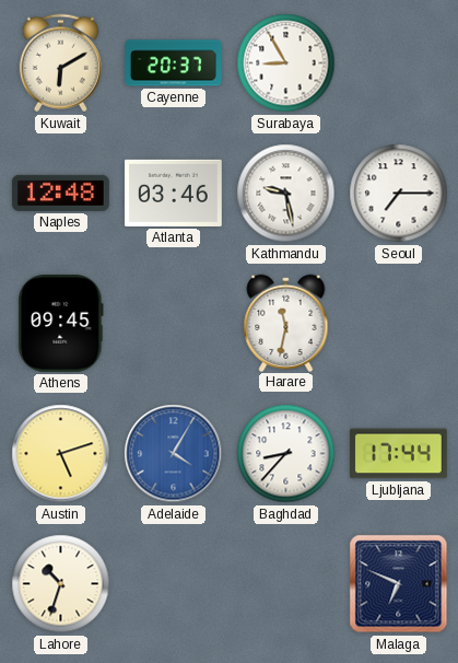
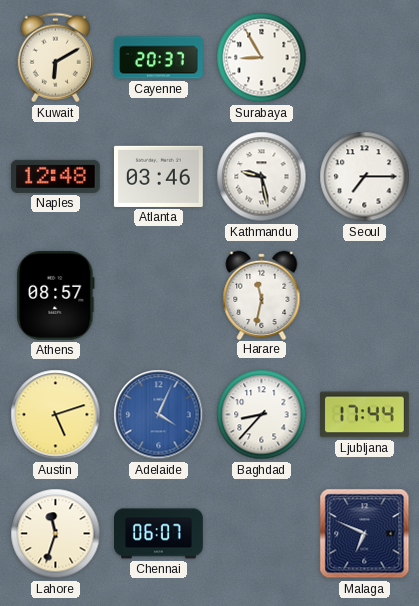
Athens: 09:45 -> 08:57 (56, 295)
Adelaide: 4:05 -> 4:04 (159, 415)
Lahore: 10:33 -> 11:33 (56, 534)
Chennai: none -> 06:07 (159, 534)
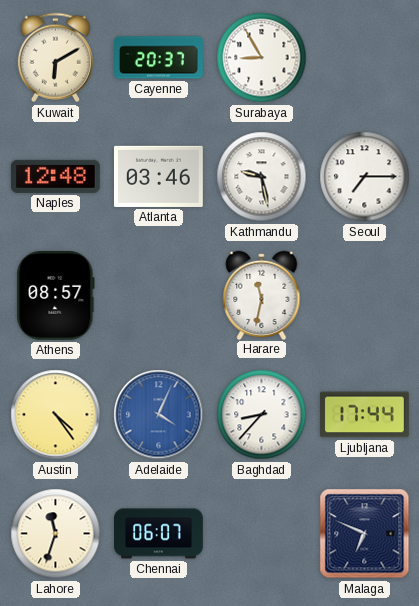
Austin: 5:12 -> 4:24 (56, 415)
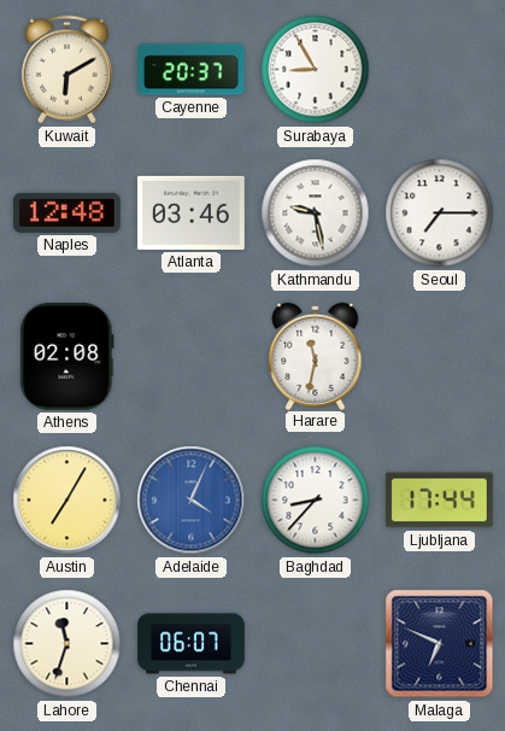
Athens: 08:57 -> 02:08 (67, 356)
Austin: 4:24 -> 7:05 (67, 501)
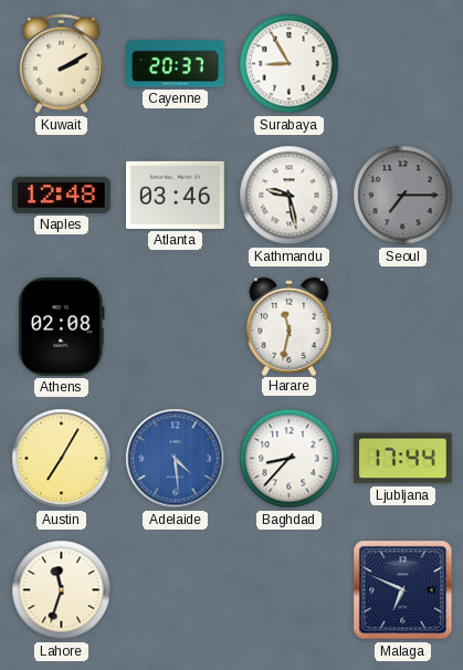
Kuwait: 6:10 -> 2:10 (61, 64)
Seoul dial: white -> grey (403, 196)
Adelaide: 4:04 -> 4:29 (176, 459)
Chennai: 06:07 -> none (192, 644)
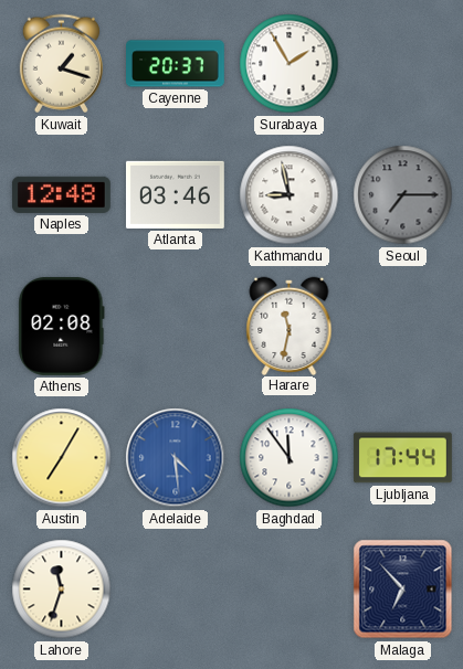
Kuwait: 2:10 -> 1:18 (61, 64)
Surabaya: 8:55 -> 1:55 (290, 64)
Kathmandu: 9:28 -> 8:58 (290, 195)
Baghdad: 8:37 -> 11:54 (290, 458)
Malaga: 6:49 -> 6:53 (403, 590)
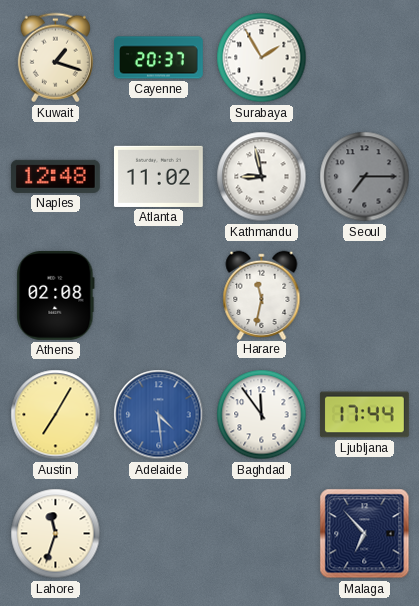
Atlanta: 03:46 -> 11:02 (158, 176)
